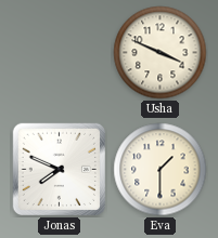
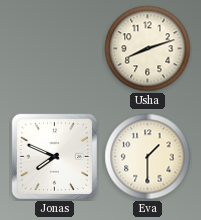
Usha: 3:49 -> 8:12 (148, 49)
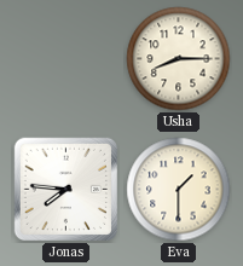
Usha: 8:12 -> 8:15 (179, 59)
Jonas: 7:49 -> 7:46 (65, 189)
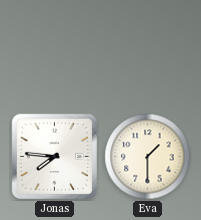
Usha: 8:15 -> none (179, 59)
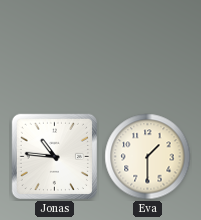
Jonas: 7:46 -> 10:46 (54, 156)
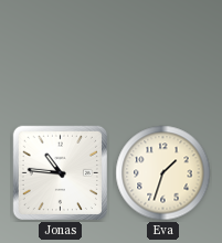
Eva: 1:30 -> 1:33 (163, 173)
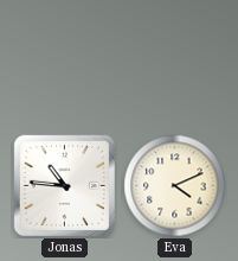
Eva: 1:33 -> 4:11 (175, 186)
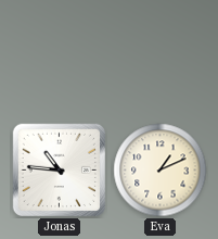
Eva: 4:11 -> 1:11 (161, 171)
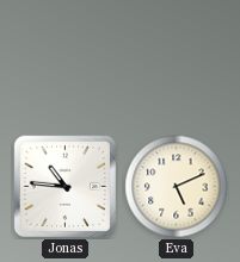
Eva: 1:11 -> 5:11 (177, 187)
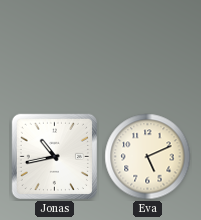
Jonas: 10:46 -> 10:43 (54, 156)
